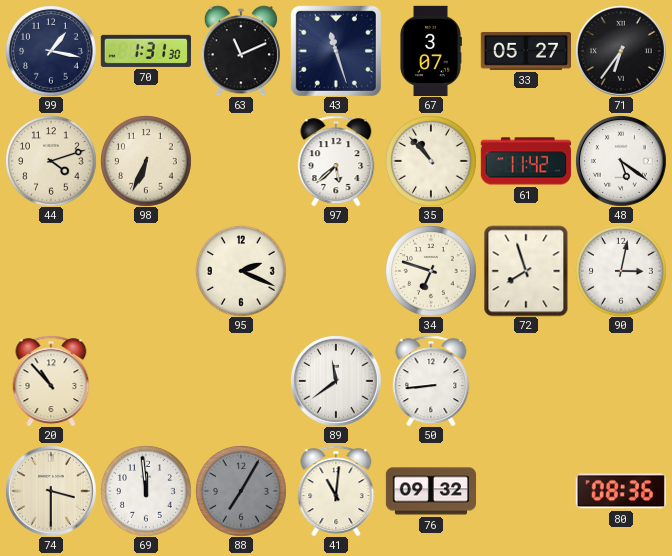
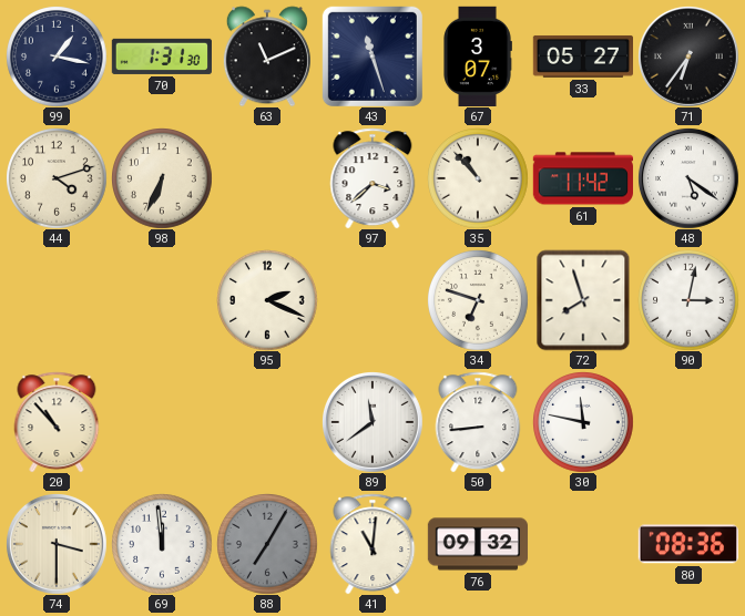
97: 5:38 -> 3:38 (372, 178)
30: none -> 11:47 (583, 422)
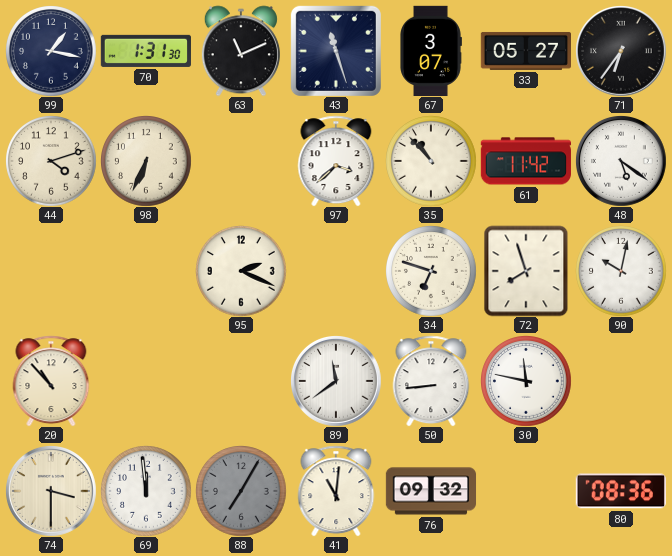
90: 3:02 -> 10:02 (621, 271)
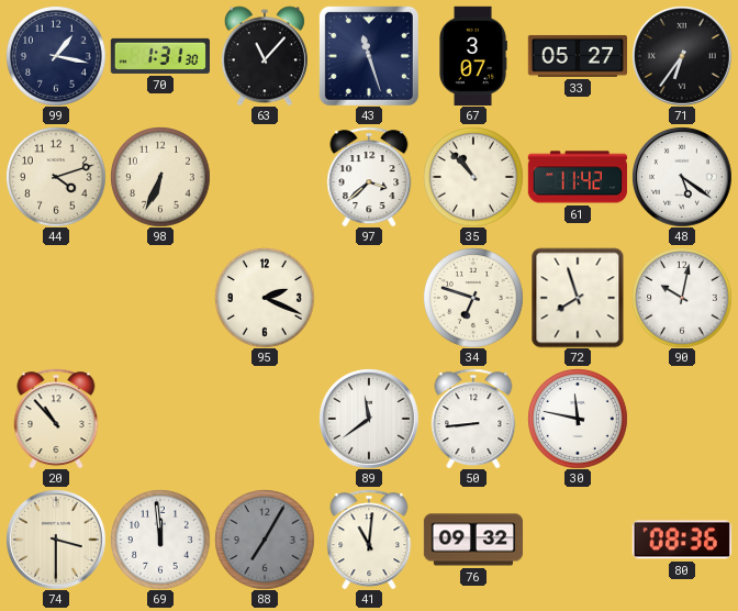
63: 11:11 -> 11:07 (265, 56)
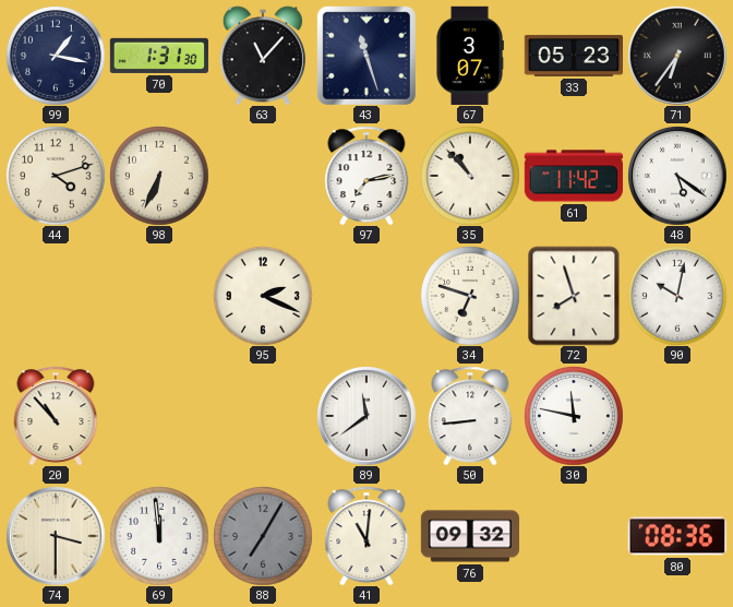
33: 05:27 -> 05:23 (573, 56)
97: 3:38 -> 7:13 (366, 176)
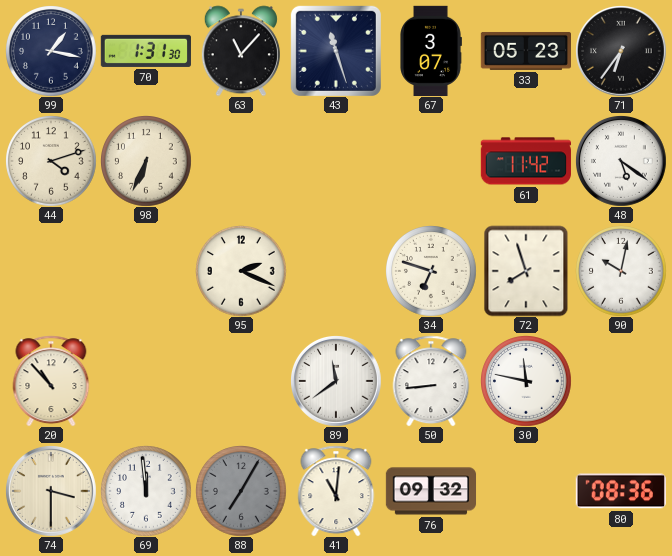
97: 7:13 -> none (366, 176)
35: 10:53 -> none (470, 176)
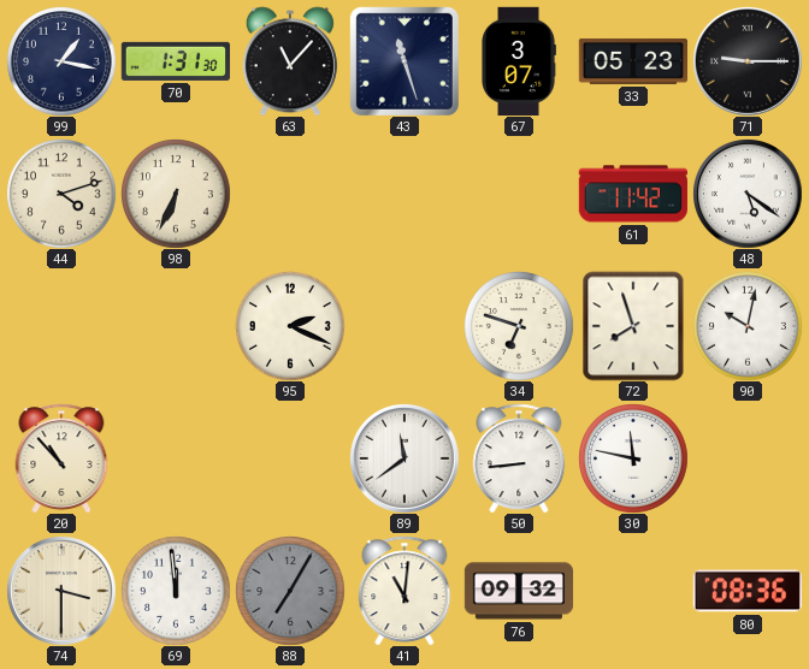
71: 6:36 -> 9:15 (748, 61)
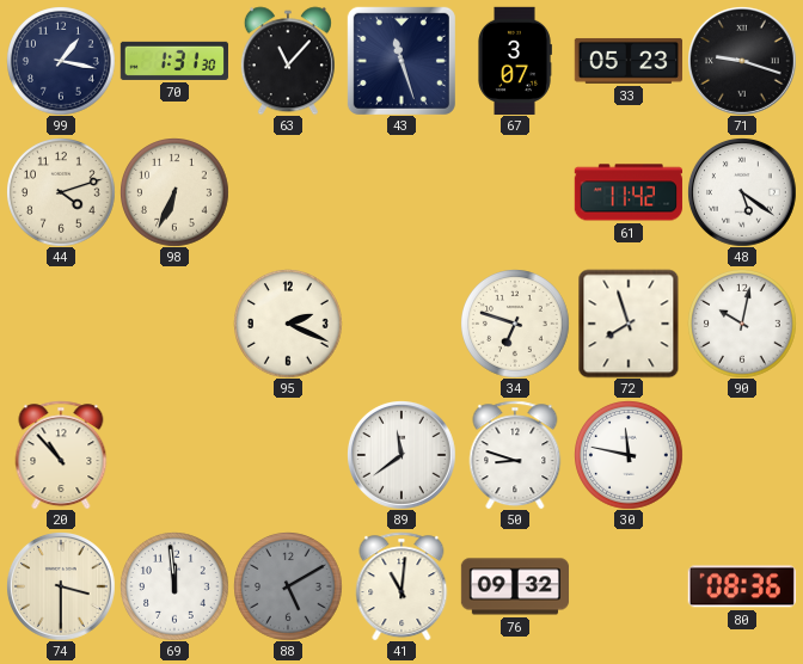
71: 9:15 -> 9:18 (742, 61)
50: 8:44 -> 8:48 (515, 455)
88: 7:05 -> 5:10 (288, 586)
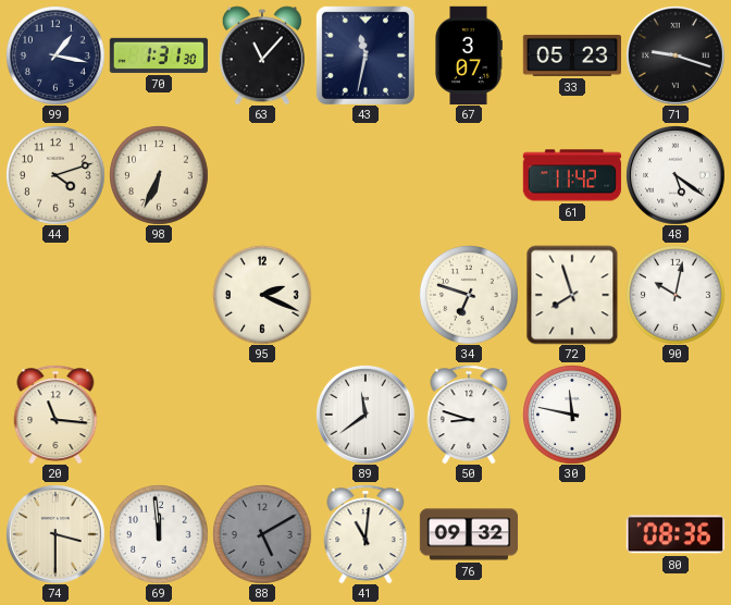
43: 11:27 -> 11:32 (365, 55)
20: 10:53 -> 11:16 (55, 415)
